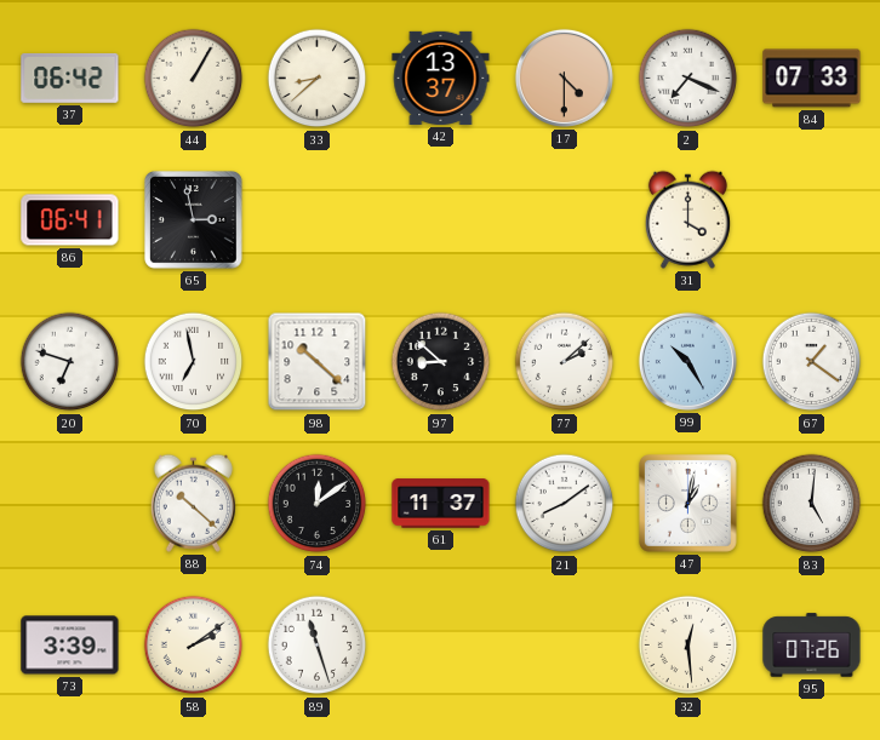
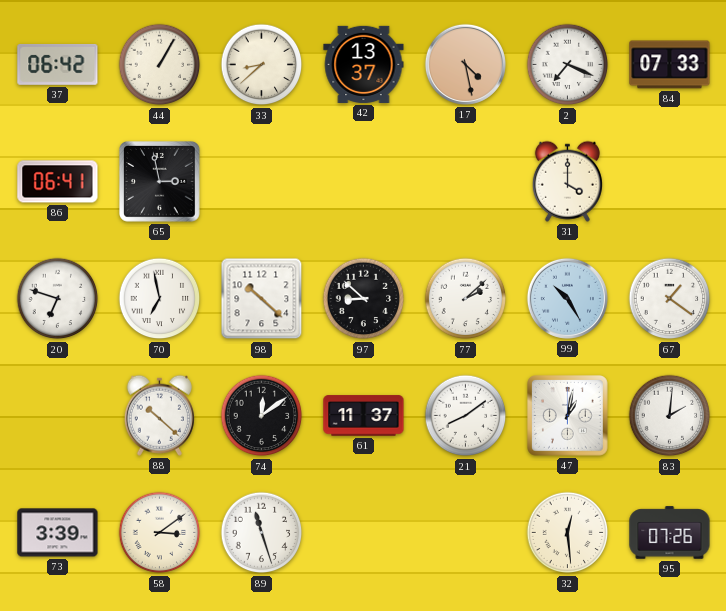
17: 4:30 -> 4:28 (465, 64)
83: 5:01 -> 2:01 (670, 416)
58: 2:09 -> 3:09 (160, 533)
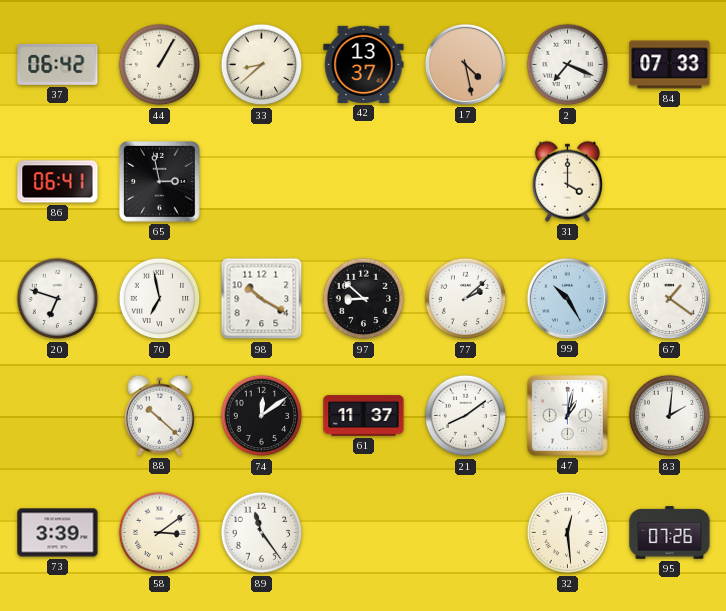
98: 10:22 -> 10:20 (262, 299)
89: 11:27 -> 11:24 (262, 533)
